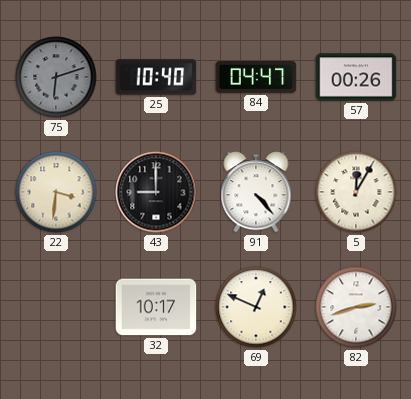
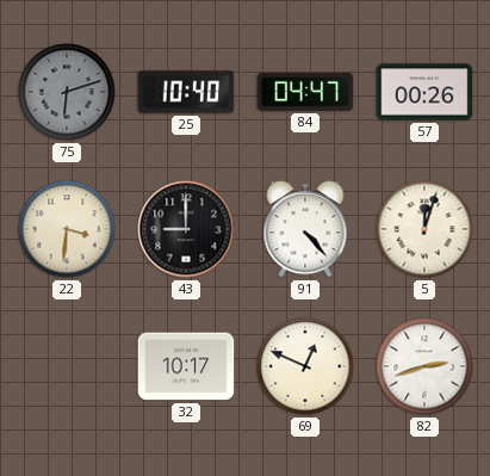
5: 12:05 -> 12:03 (424, 229)
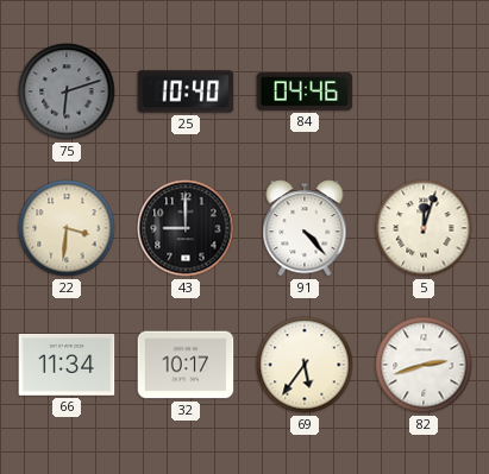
84: 04:47 -> 04:46 (305, 91)
57: 00:26 -> none (424, 92)
66: none -> 11:34 (67, 365)
69: 12:49 -> 5:36 (305, 365)
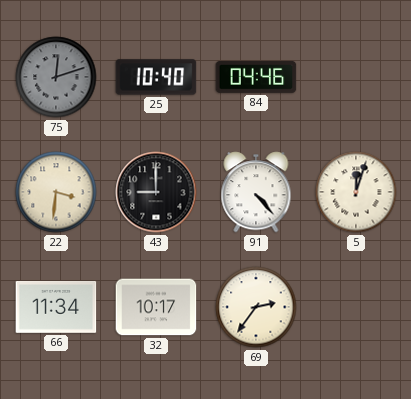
75: 6:12 -> 12:12 (56, 77)
69: 5:36 -> 2:36 (256, 307)
82: 2:42 -> none (424, 365)
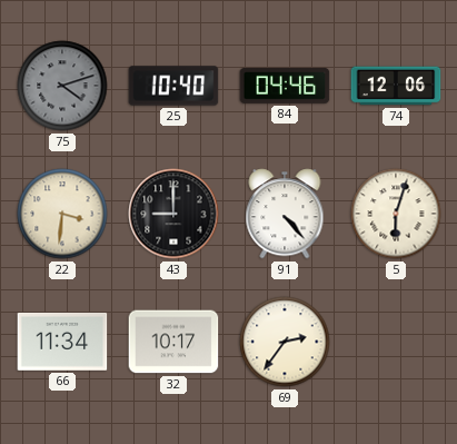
75: 12:12 -> 4:12 (62, 86)
74: none -> 12:06 (396, 86)
5: 12:03 -> 6:03 (396, 214)
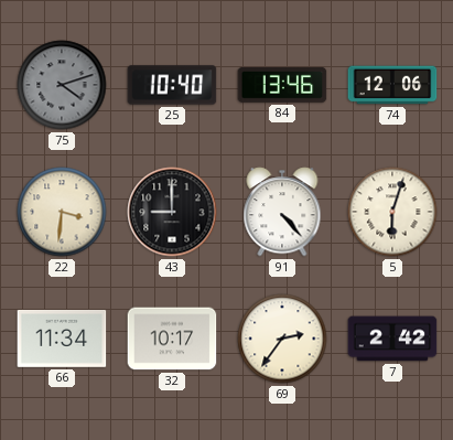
84: 04:46 -> 13:46 (282, 85)
7: none -> 2:42 (392, 339)
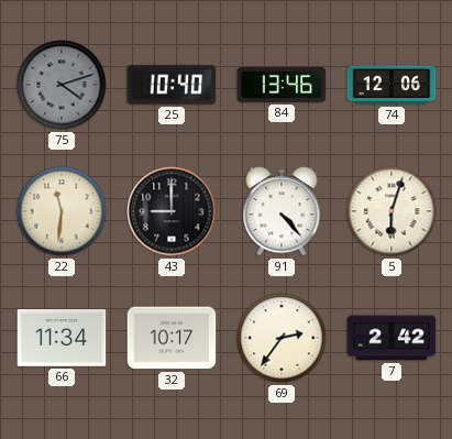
22: 3:31 -> 11:31 (62, 211)
